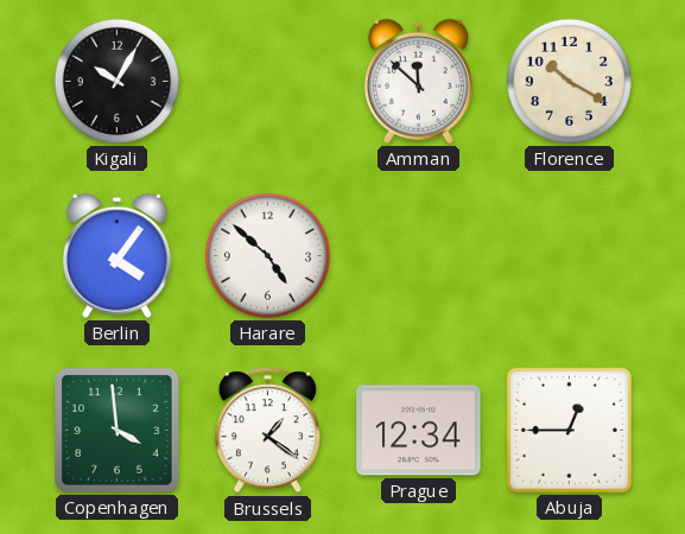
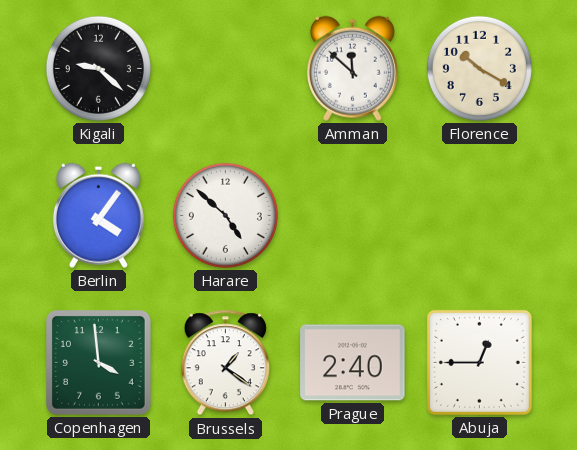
Kigali: 10:05 -> 9:22 (98, 68)
Prague: 12:34 -> 2:40 (353, 363)
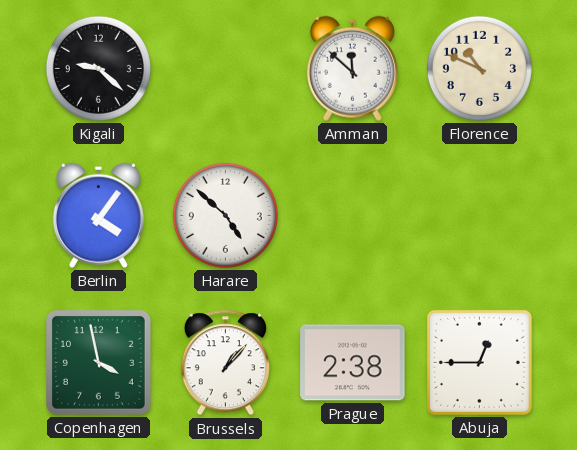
Florence: 10:20 -> 10:49 (479, 68)
Copenhagen: 3:59 -> 3:58 (99, 363)
Brussels: 1:21 -> 1:07 (225, 363)
Prague: 2:40 -> 2:38 (353, 363)
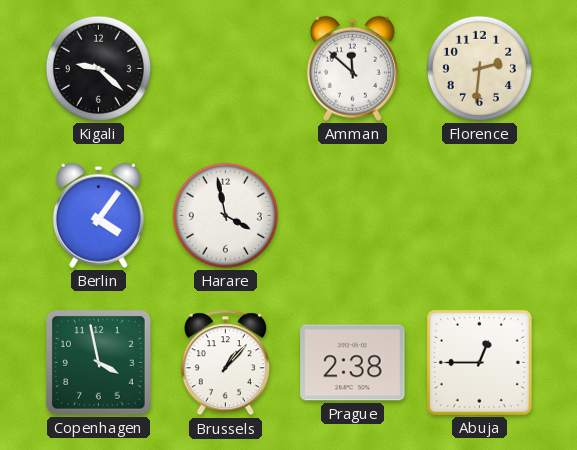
Florence: 10:49 -> 2:31 (479, 68)
Harare: 4:52 -> 3:58 (225, 215)
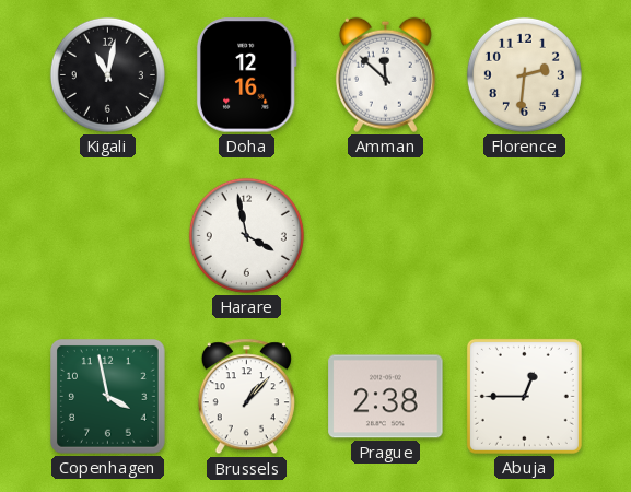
Kigali: 9:22 -> 11:02 (107, 74)
Doha: none -> 12:16 (246, 75)
Berlin: 4:06 -> none (98, 215)
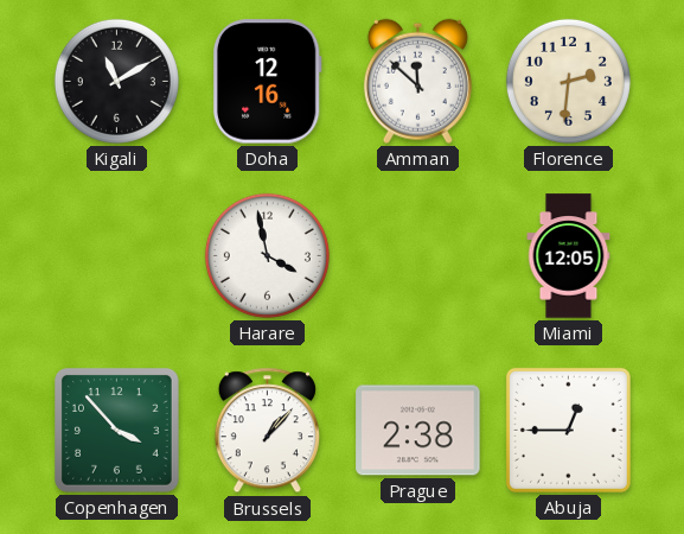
Kigali: 11:02 -> 11:10 (116, 81)
Miami: none -> 12:05 (569, 256)
Copenhagen: 3:58 -> 3:53 (117, 431)
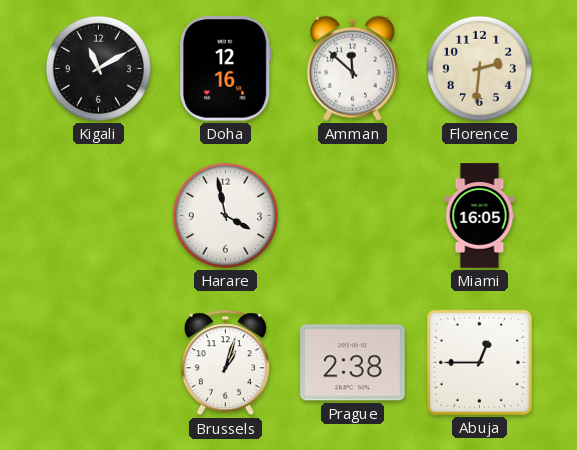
Miami: 12:05 -> 16:05 (480, 216)
Copenhagen: 3:53 -> none (117, 431)
Brussels: 1:07 -> 1:03 (225, 363)
